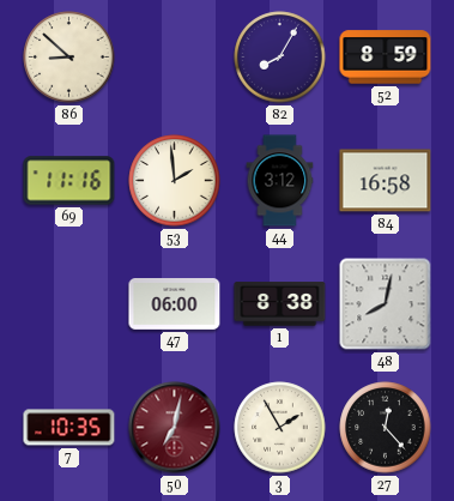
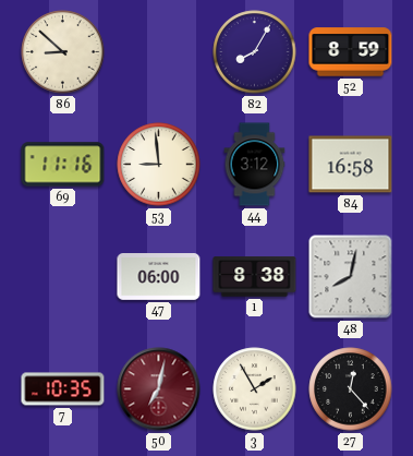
53: 1:59 -> 8:59 (159, 165)
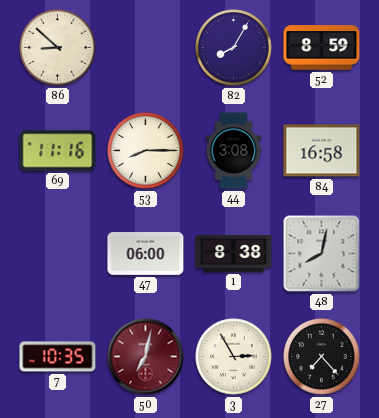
53: 8:59 -> 8:15 (146, 151)
44: 3:12 -> 3:08 (234, 151)
3: 1:55 -> 2:55 (234, 357)
27: 12:23 -> 7:23 (322, 357)
